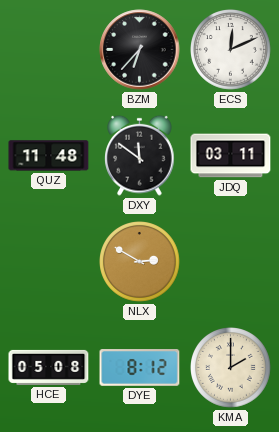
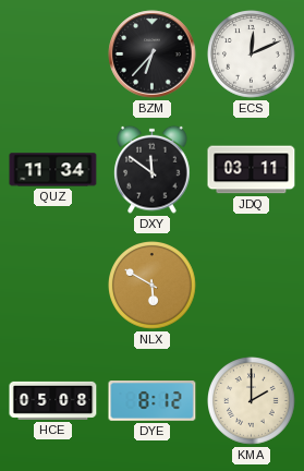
QUZ: 11:48 -> 11:34 (53, 170)
NLX: 2:50 -> 5:50 (153, 286)
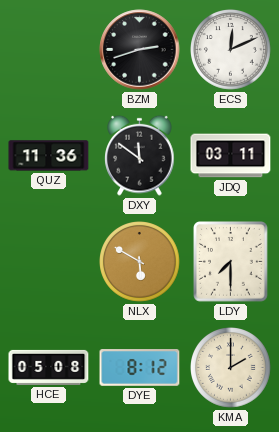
BZM: 6:37 -> 2:42 (140, 50)
QUZ: 11:34 -> 11:36 (49, 156)
LDY: none -> 7:30 (231, 262)
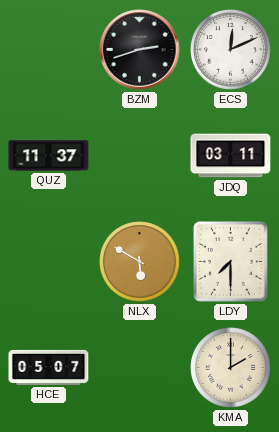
QUZ: 11:36 -> 11:37 (49, 156)
DXY: 11:51 -> none (140, 155)
HCE: 05:08 -> 05:07 (49, 367)
DYE: 8:12 -> none (140, 368)
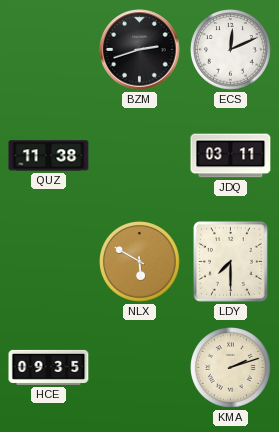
QUZ: 11:37 -> 11:38 (49, 156)
HCE: 05:07 -> 09:35 (49, 367)
KMA: 2:00 -> 2:12 (231, 368)
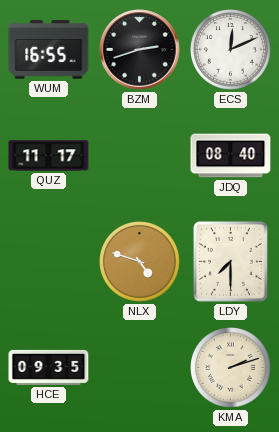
WUM: none -> 16:55 (49, 50)
QUZ: 11:38 -> 11:17 (49, 156)
JDQ: 03:11 -> 08:40 (231, 156)
NLX: 5:50 -> 4:48 (140, 262)
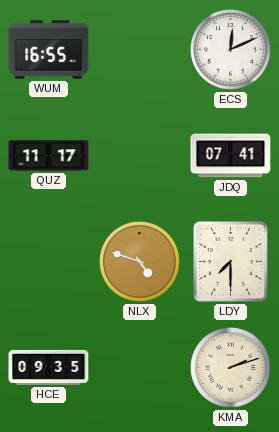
BZM: 2:42 -> none (140, 50)
JDQ: 08:40 -> 07:41 (231, 156)
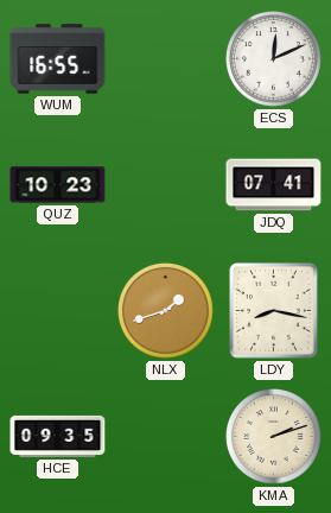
QUZ: 11:17 -> 10:23 (58, 185)
NLX: 4:48 -> 1:42 (166, 311)
LDY: 7:30 -> 8:17 (274, 311)
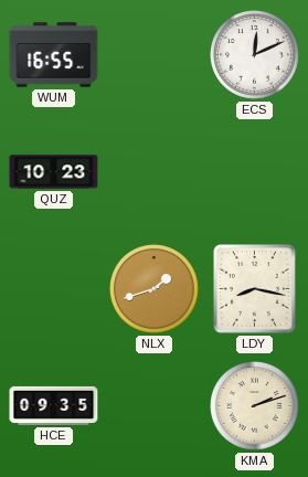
JDQ: 07:41 -> none (274, 185)
